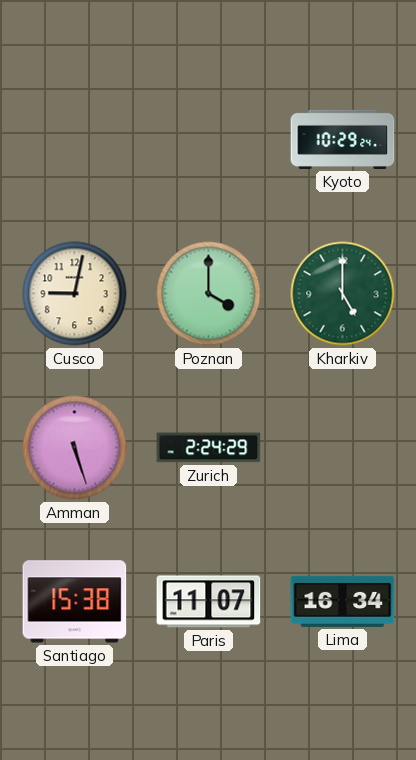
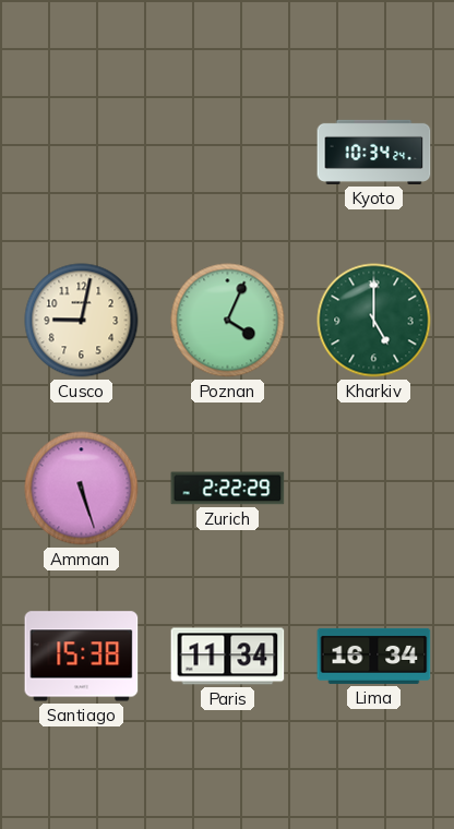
Kyoto: 10:29 -> 10:34 (374, 152)
Poznan: 4:00 -> 4:04 (228, 321)
Zurich: 2:24 -> 2:22 (228, 489)
Paris: 11:07 -> 11:34 (228, 657)
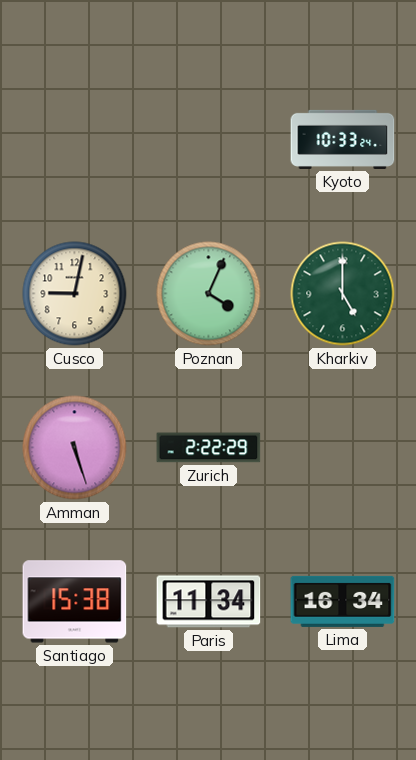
Kyoto: 10:34 -> 10:33 (343, 139)
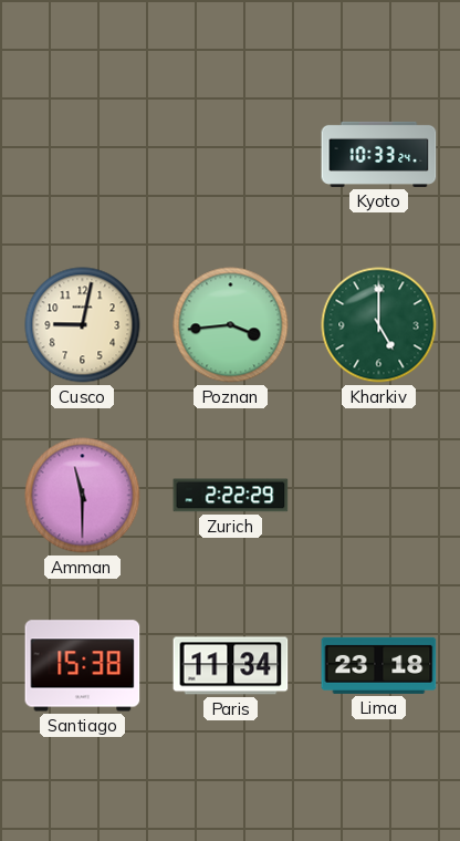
Poznan: 4:04 -> 3:44 (231, 325)
Amman: 5:27 -> 11:30 (83, 496)
Lima: 16:34 -> 23:18 (379, 665)
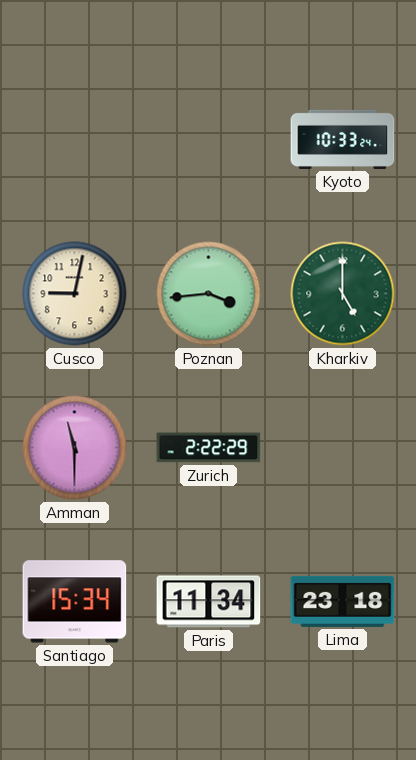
Santiago: 15:38 -> 15:34 (75, 602)
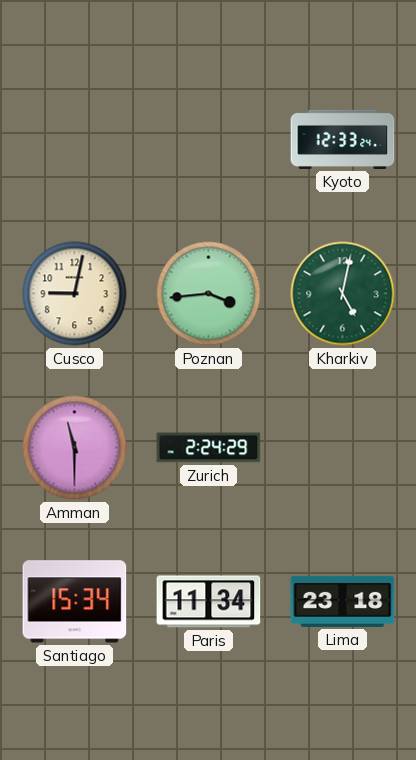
Kyoto: 10:33 -> 12:33 (343, 139)
Kharkiv: 5:00 -> 5:02 (343, 294)
Zurich: 2:22 -> 2:24 (209, 448)
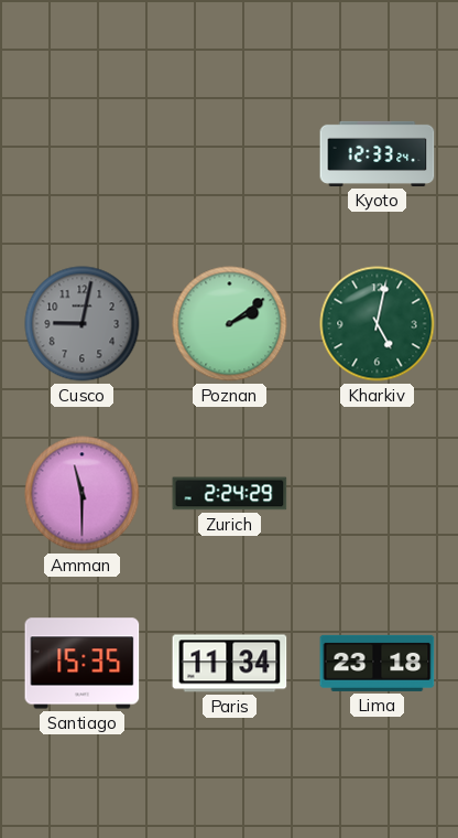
Cusco dial: cream -> grey (83, 324)
Poznan: 3:44 -> 2:09 (230, 324)
Santiago: 15:34 -> 15:35 (83, 664)
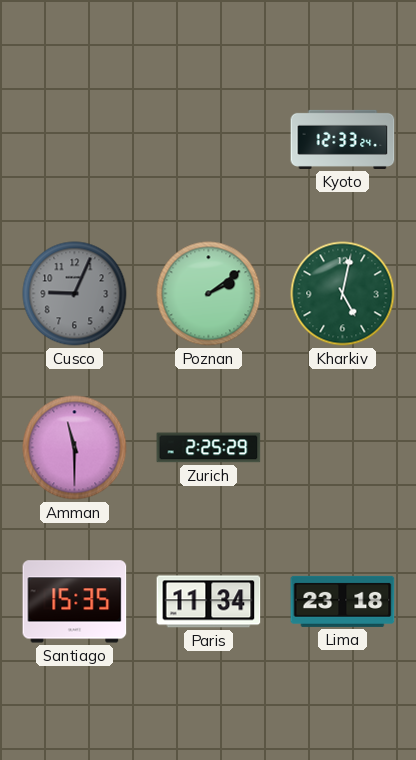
Cusco: 9:02 -> 9:04 (75, 294)
Zurich: 2:24 -> 2:25 (209, 448)
